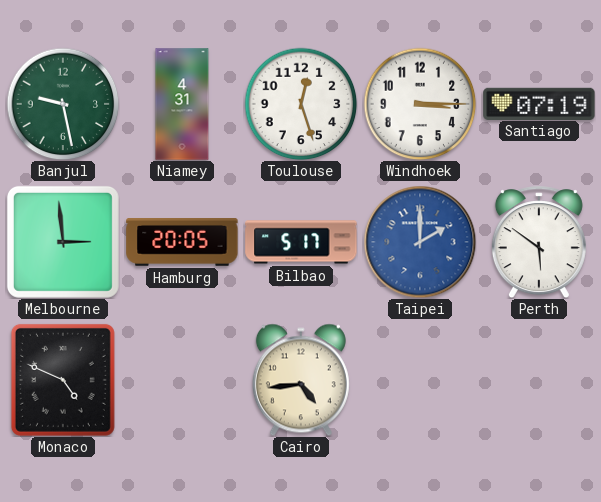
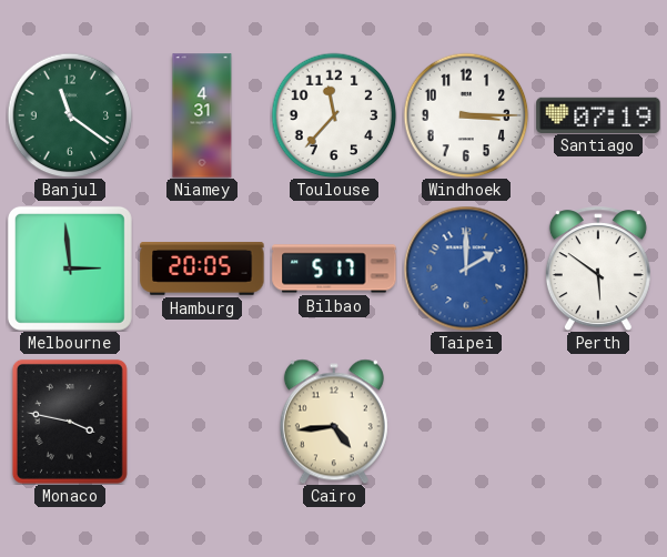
Banjul: 9:28 -> 11:21 (70, 115)
Toulouse: 12:27 -> 11:37 (334, 115)
Monaco: 4:49 -> 3:47 (70, 422)
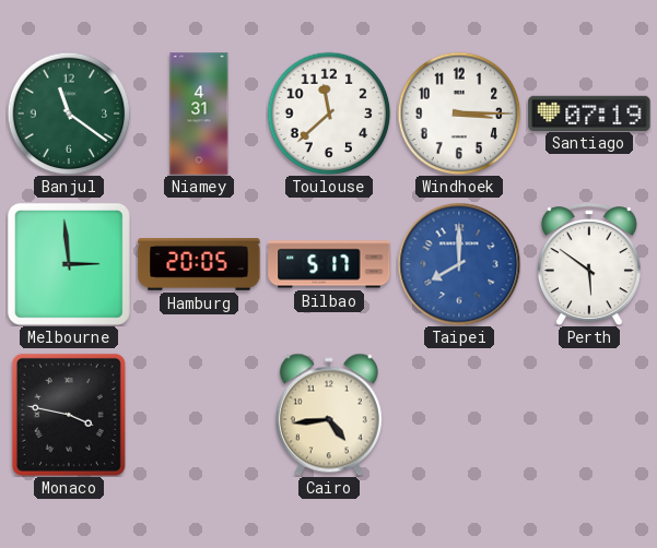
Toulouse: 11:37 -> 11:38 (329, 114)
Taipei: 2:00 -> 8:00 (459, 264)
